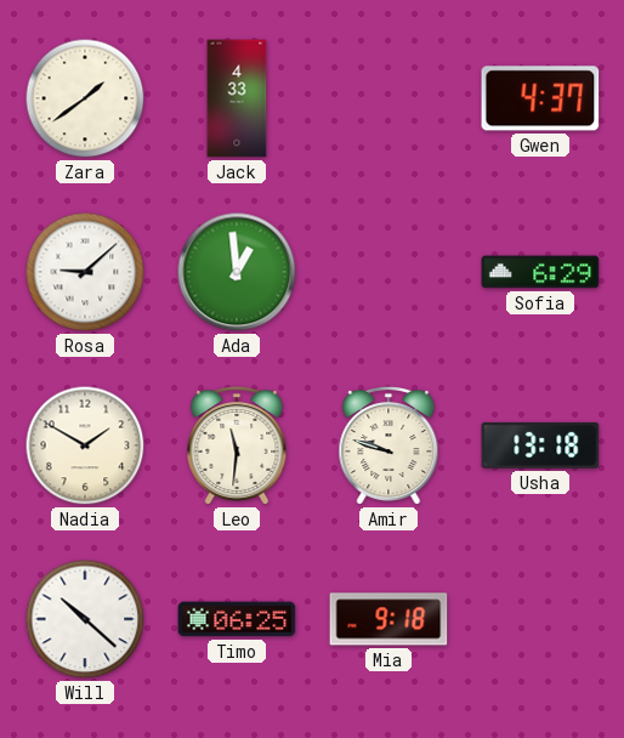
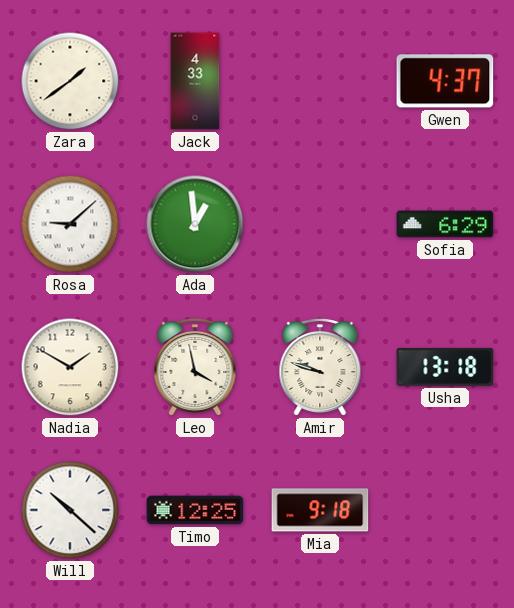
Leo: 11:31 -> 3:58 (195, 367)
Timo: 06:25 -> 12:25 (195, 510)
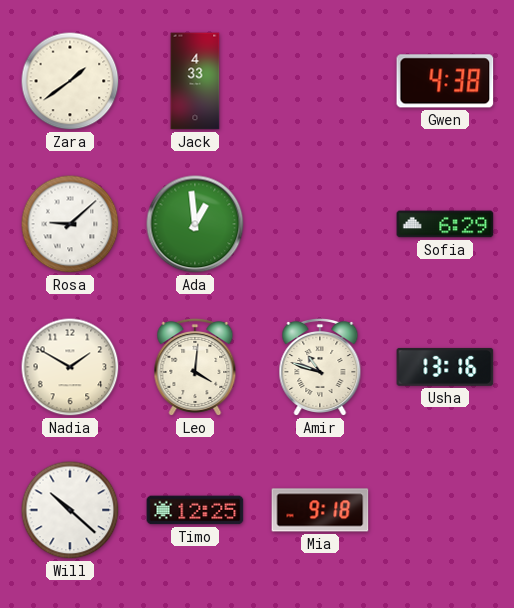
Gwen: 4:37 -> 4:38 (445, 81)
Leo: 3:58 -> 4:01 (195, 367)
Amir: 9:48 -> 10:48 (320, 367)
Usha: 13:18 -> 13:16 (445, 367)
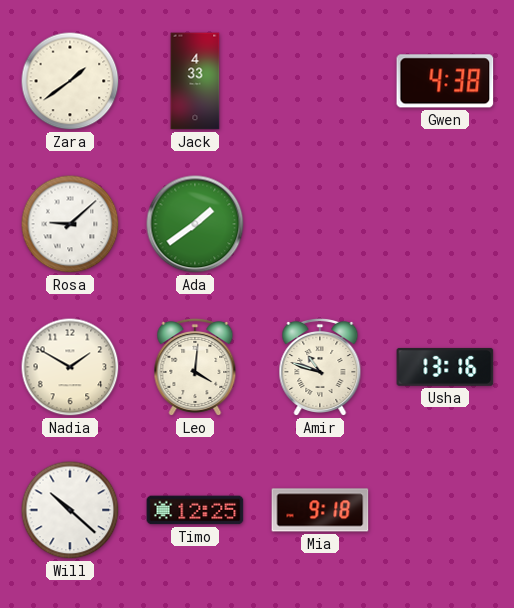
Ada: 12:59 -> 1:39 (195, 224)
Sofia: 6:29 -> none (445, 224)
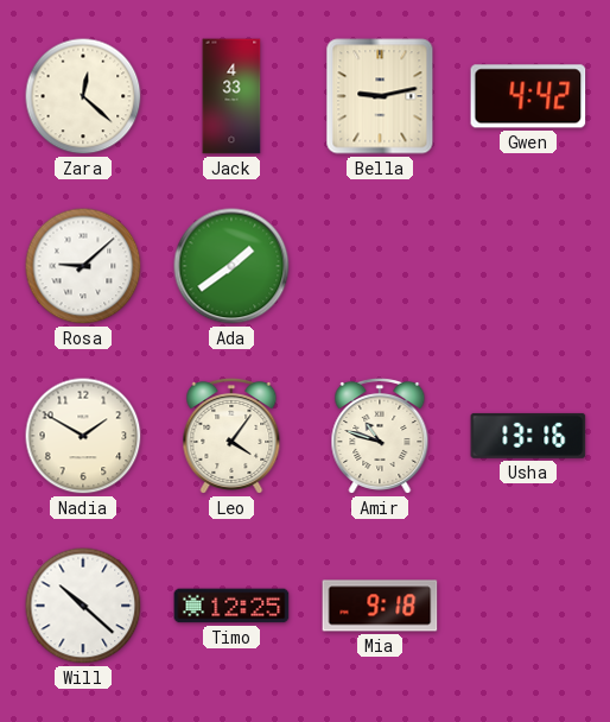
Zara: 1:39 -> 12:22 (83, 96)
Bella: none -> 9:13 (380, 96)
Gwen: 4:38 -> 4:42 (528, 96)
Leo: 4:01 -> 4:06 (231, 436)
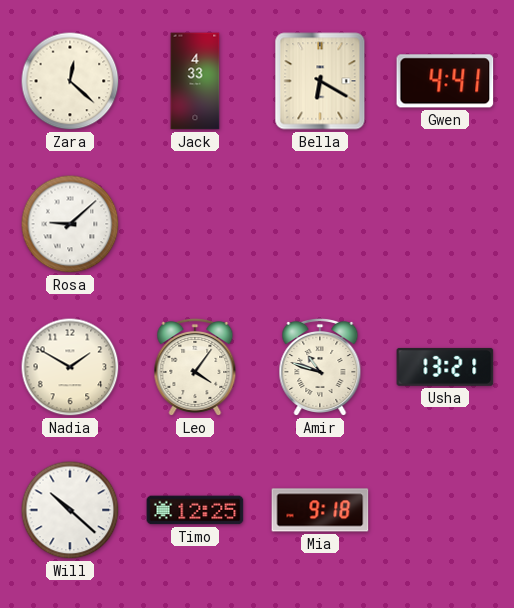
Bella: 9:13 -> 6:20 (320, 81)
Gwen: 4:42 -> 4:41 (445, 81)
Ada: 1:39 -> none (231, 266)
Usha: 13:16 -> 13:21 (445, 367)
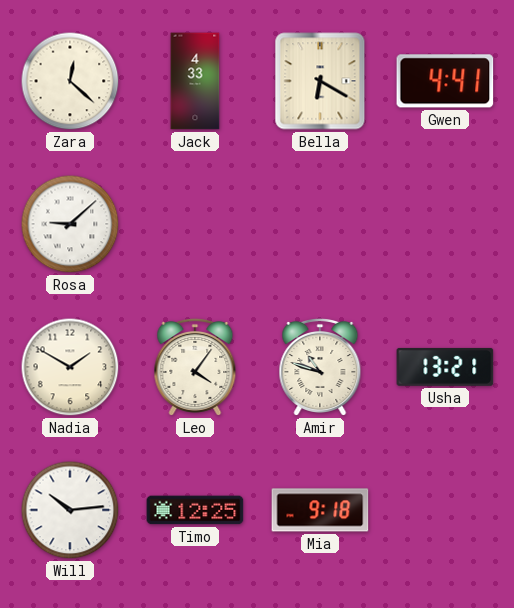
Will: 10:22 -> 10:14 (70, 510)
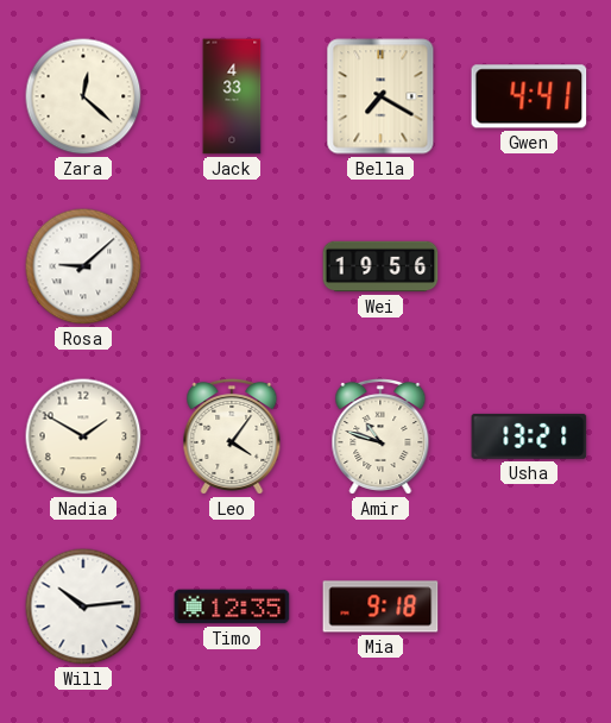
Bella: 6:20 -> 7:20 (380, 96)
Wei: none -> 19:56 (380, 266)
Timo: 12:25 -> 12:35 (232, 606)
